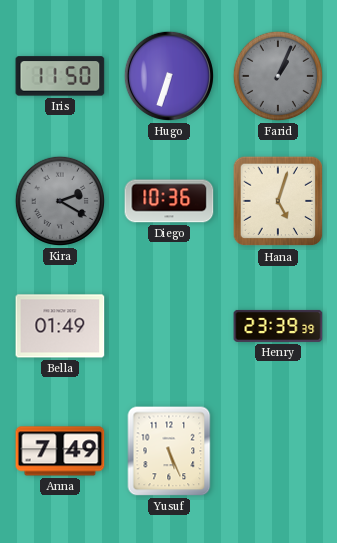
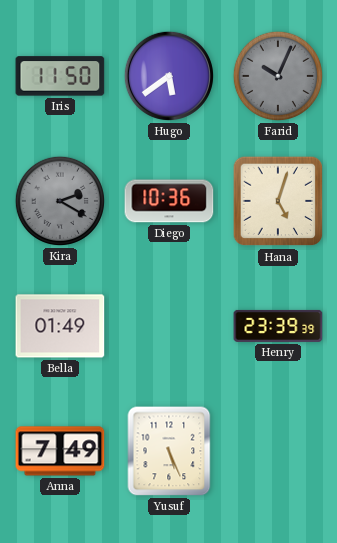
Hugo: 6:33 -> 5:39 (169, 76)
Farid: 1:04 -> 10:04 (278, 76)
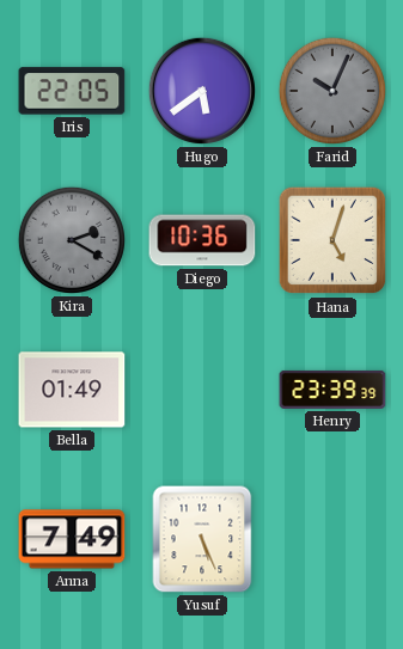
Iris: 11:50 -> 22:05 (72, 91)
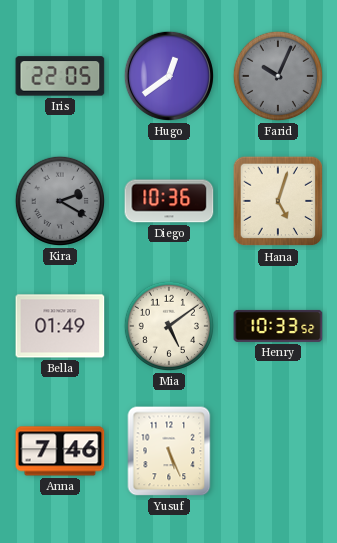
Hugo: 5:39 -> 12:39 (169, 76)
Mia: none -> 5:09 (169, 326)
Henry: 23:39 -> 10:33 (278, 326)
Anna: 7:49 -> 7:46 (60, 451)
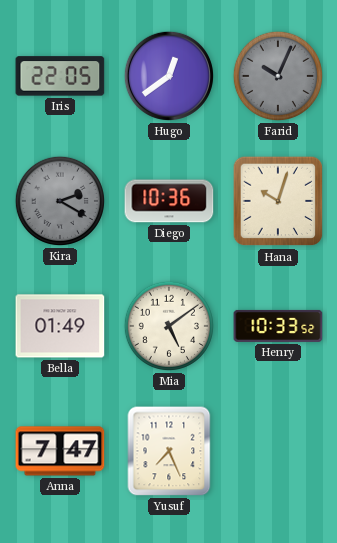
Hana: 5:03 -> 10:03 (278, 201)
Anna: 7:46 -> 7:47 (60, 451)
Yusuf: 5:26 -> 7:26 (169, 451)
